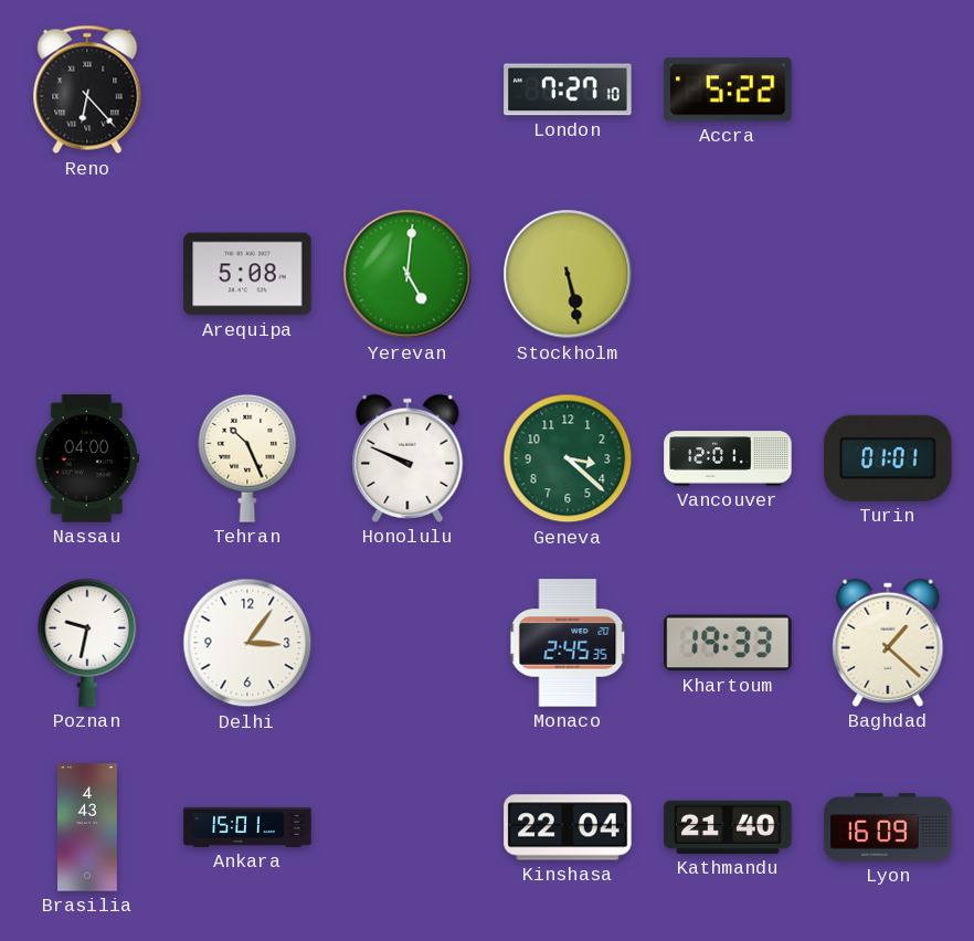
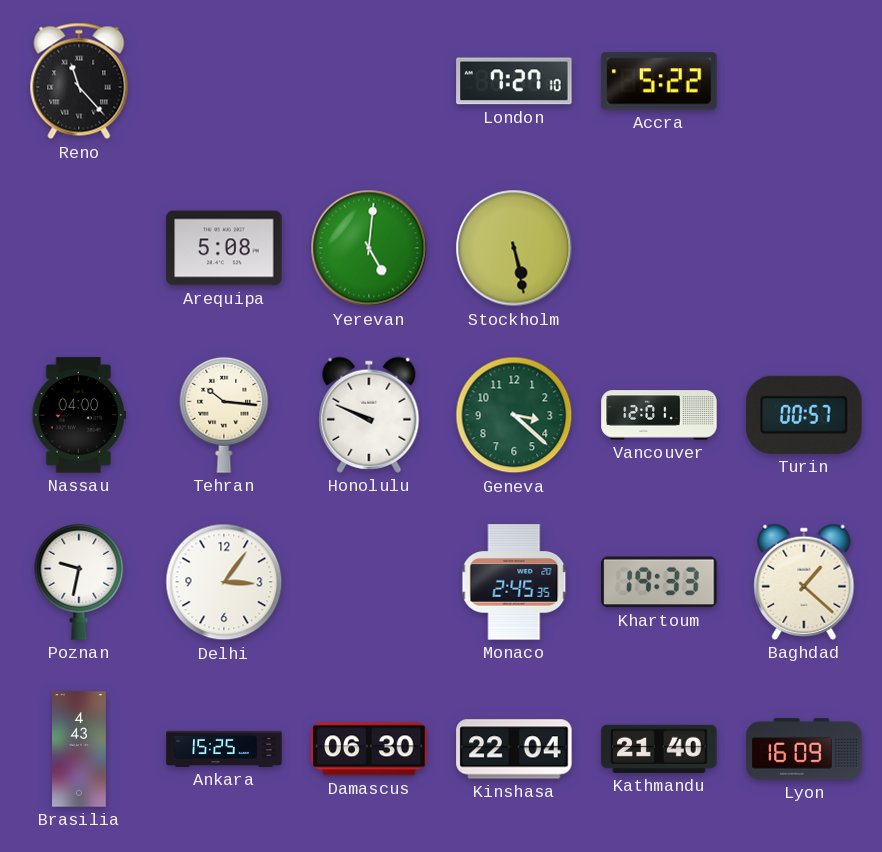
Reno: 6:23 -> 11:23 (79, 81)
Tehran: 10:26 -> 10:16 (224, 415)
Turin: 01:01 -> 00:57 (804, 415)
Ankara: 15:01 -> 15:25 (224, 749)
Damascus: none -> 06:30 (369, 749)
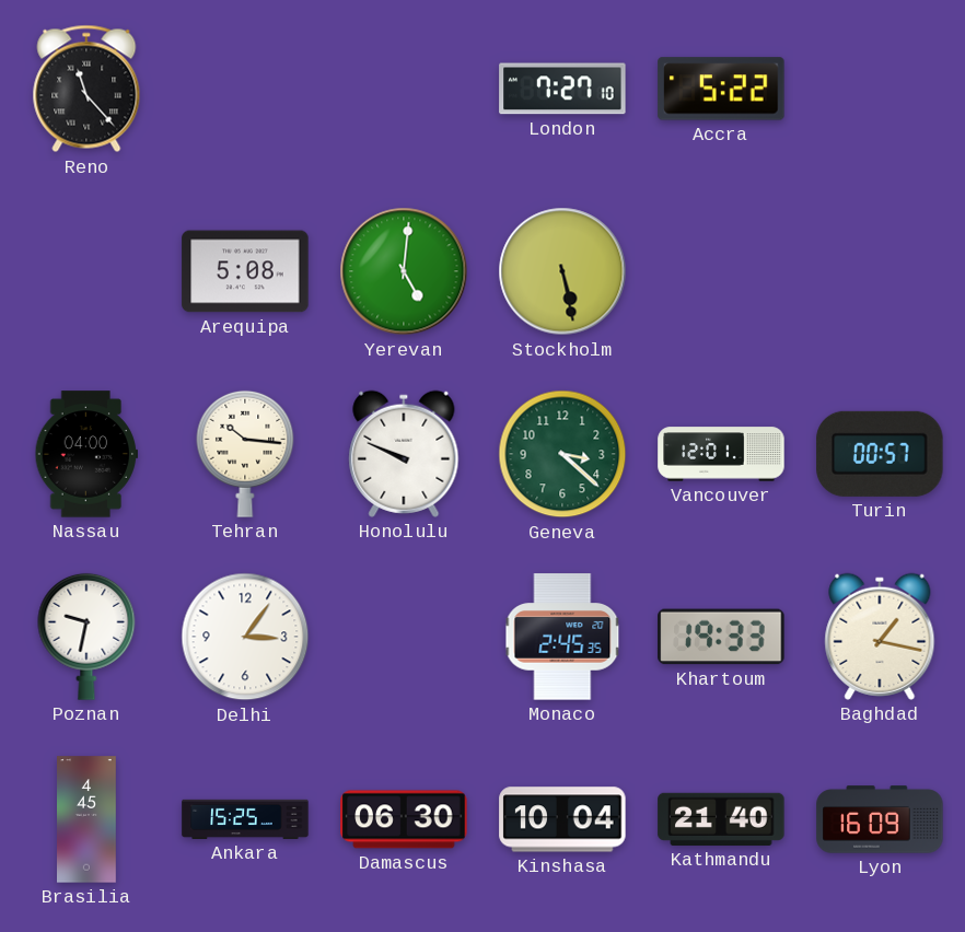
Baghdad: 1:22 -> 1:17 (880, 637)
Brasilia: 4:43 -> 4:45 (88, 819)
Kinshasa: 22:04 -> 10:04 (562, 819)
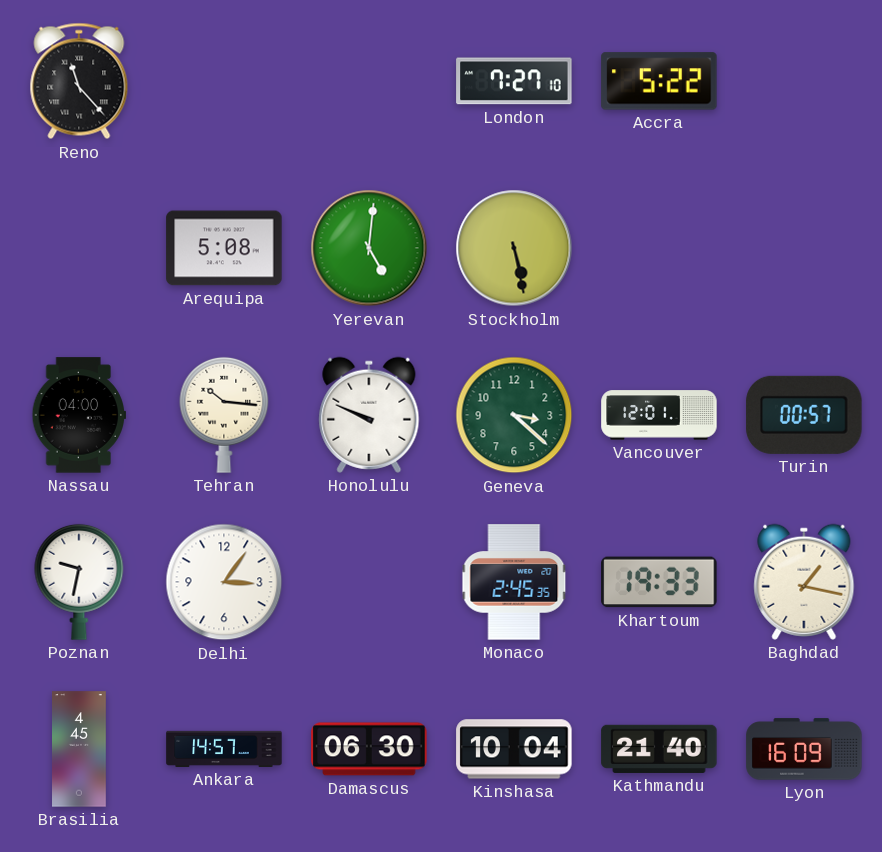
Ankara: 15:25 -> 14:57 (224, 749)
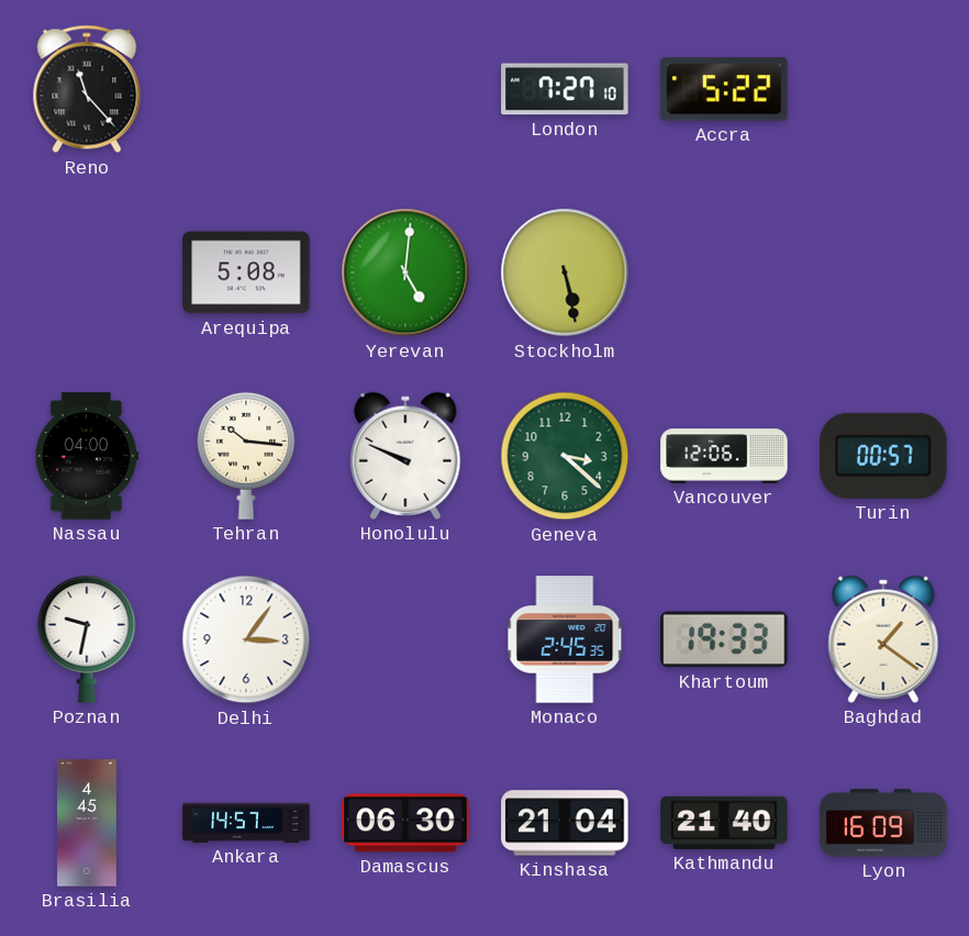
Vancouver: 12:01 -> 12:06 (724, 456)
Baghdad: 1:17 -> 1:21 (883, 639)
Kinshasa: 10:04 -> 21:04 (565, 823)
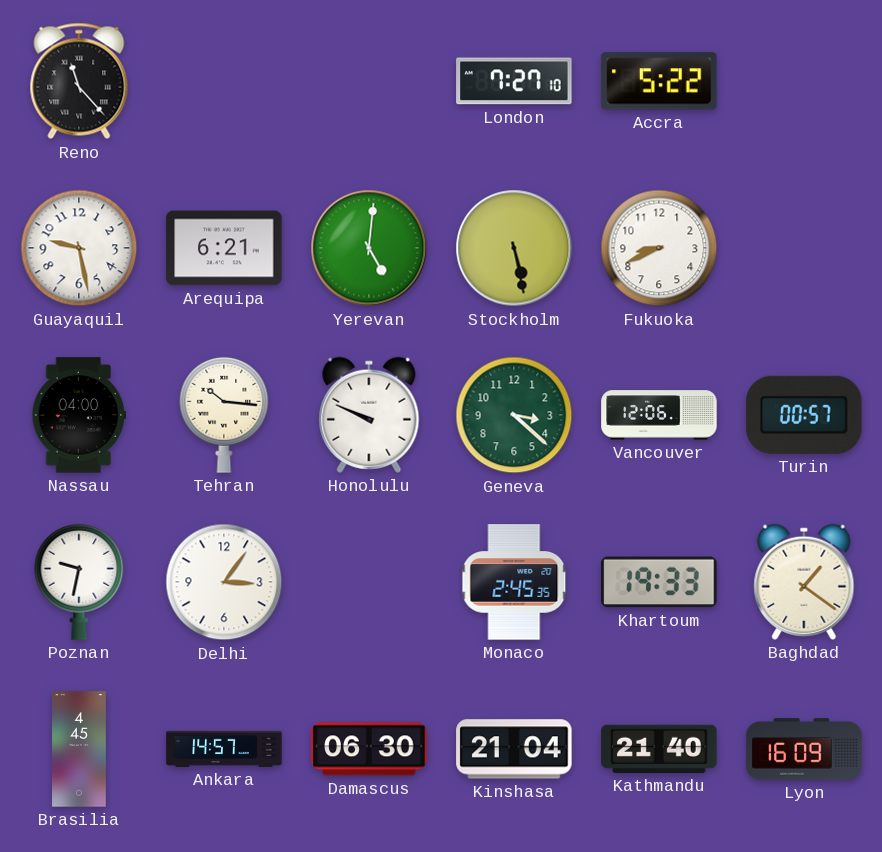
Guayaquil: none -> 9:28 (79, 248)
Arequipa: 5:08 -> 6:21 (224, 248)
Fukuoka: none -> 8:41 (659, 248)
